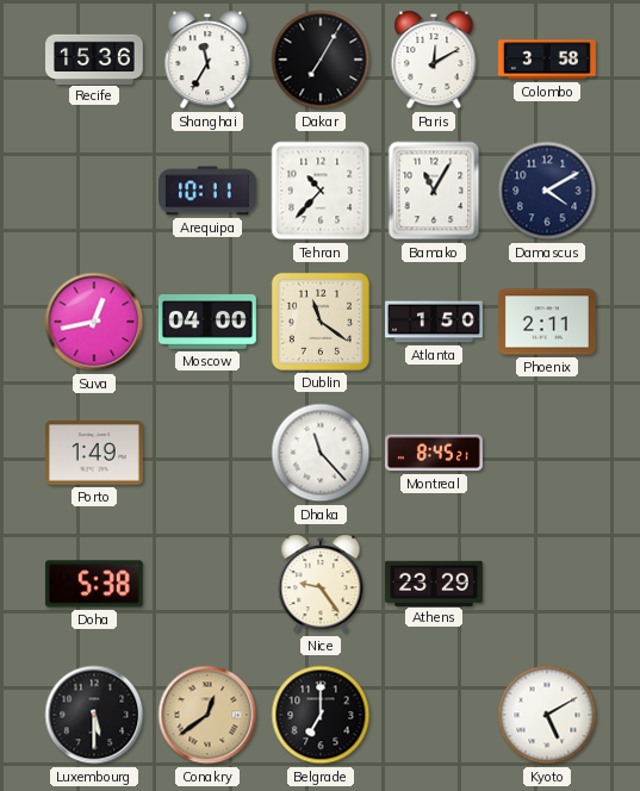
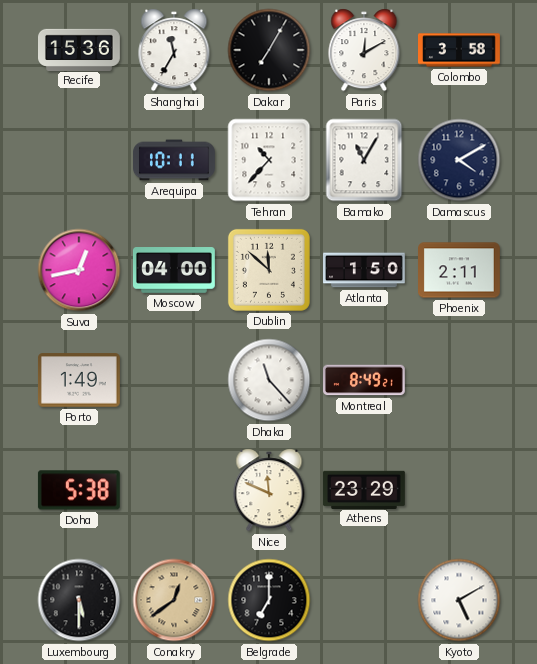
Dublin: 11:21 -> 11:52 (269, 270)
Montreal: 8:45 -> 8:49 (365, 380)
Nice: 9:24 -> 11:49 (269, 490)
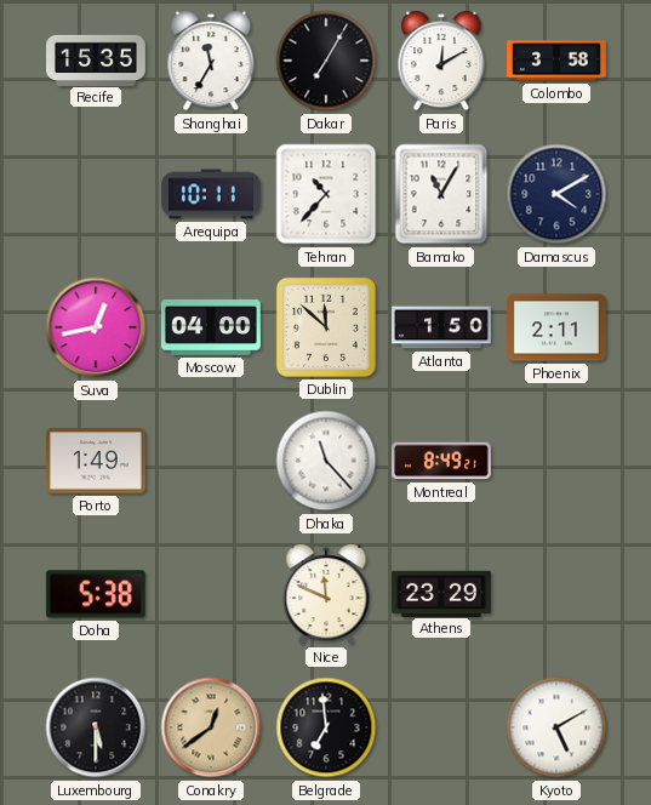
Recife: 15:36 -> 15:35 (97, 59)
Belgrade: 7:00 -> 6:59 (326, 727)
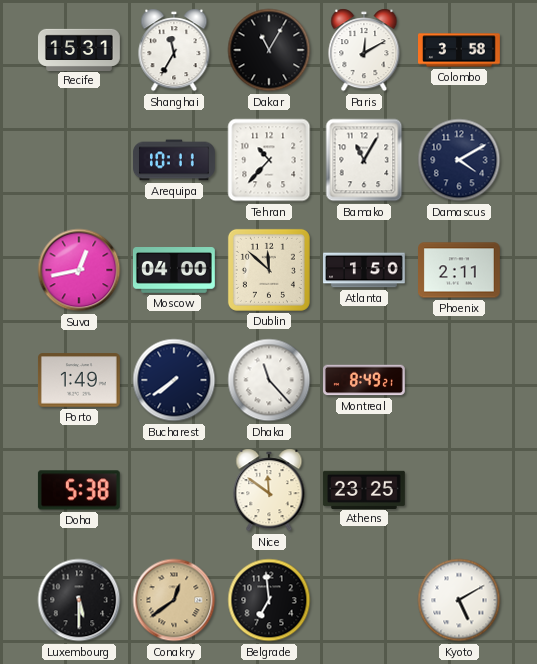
Recife: 15:35 -> 15:31 (80, 49)
Dakar: 7:05 -> 11:05 (269, 50)
Bucharest: none -> 7:39 (174, 380)
Nice: 11:49 -> 11:51 (269, 490)
Athens: 23:29 -> 23:25 (364, 489)
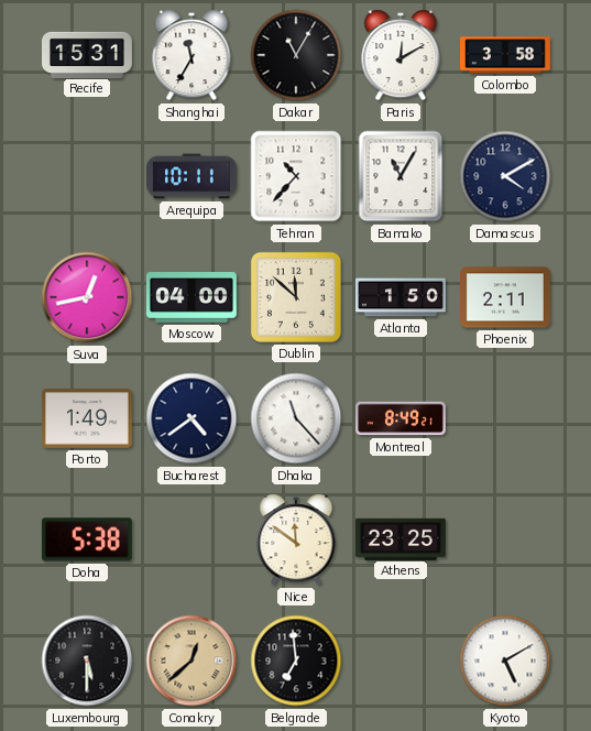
Bucharest: 7:39 -> 4:39 (191, 418)
Conakry: 12:39 -> 12:38 (191, 661)
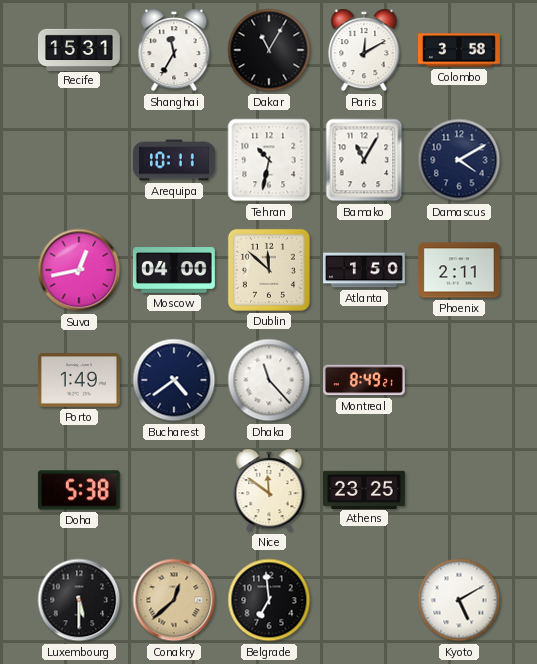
Tehran: 10:37 -> 10:32 (269, 160)
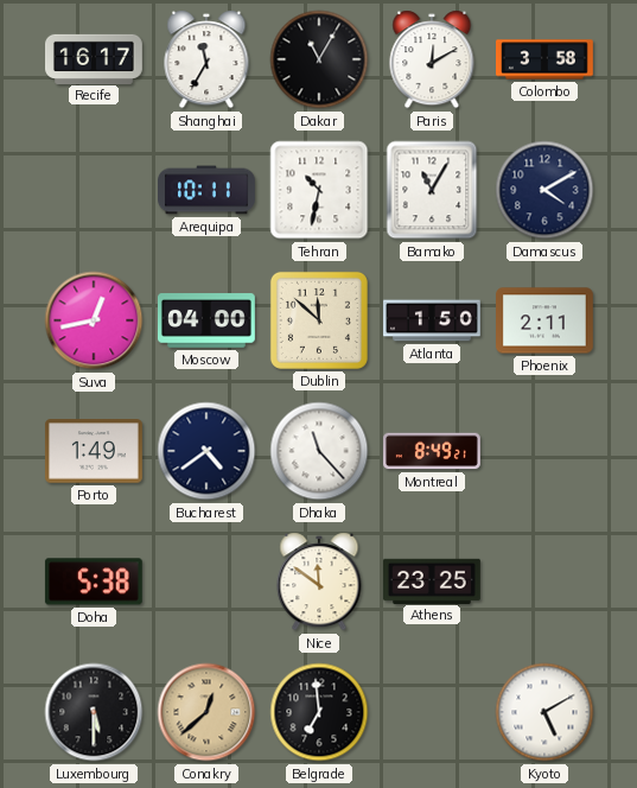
Recife: 15:31 -> 16:17 (95, 58)
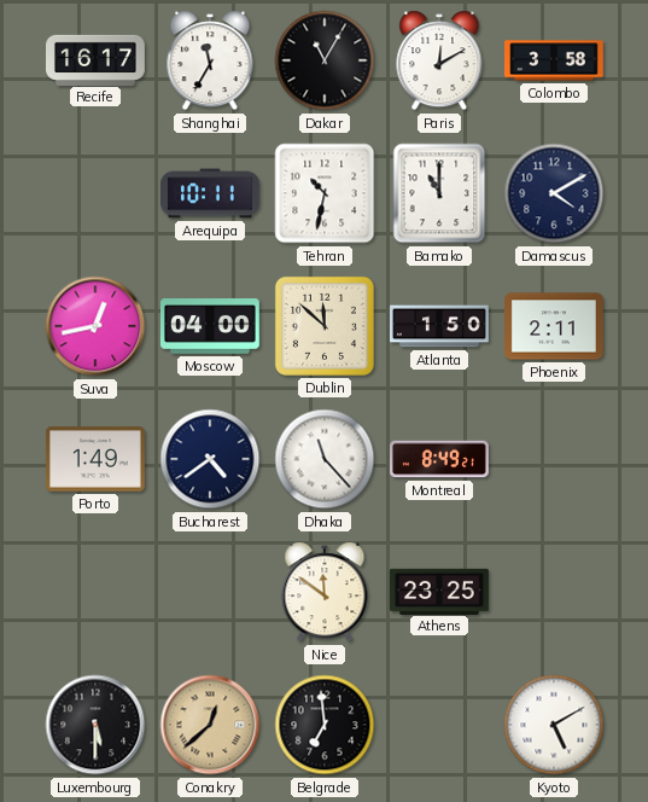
Bamako: 11:05 -> 11:00 (439, 193)
Doha: 5:38 -> none (94, 582)
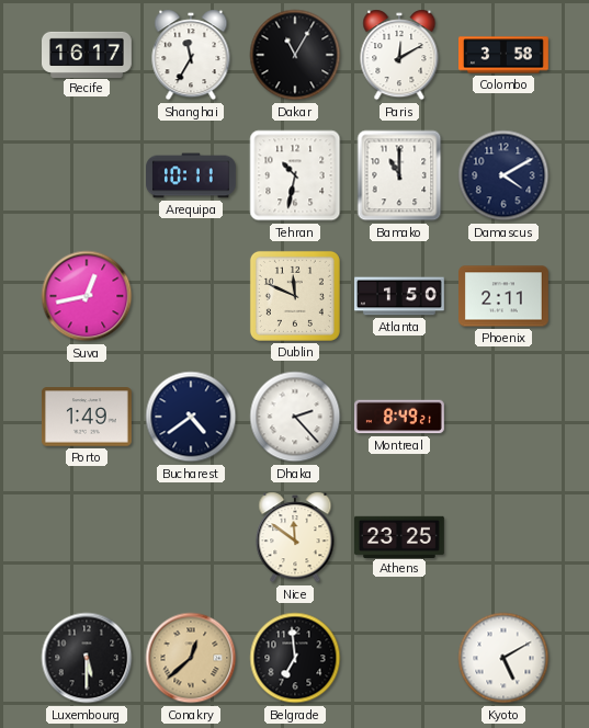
Moscow: 04:00 -> none (210, 327)
Dublin: 11:52 -> 11:49 (295, 296)
Dhaka: 11:23 -> 2:23 (295, 417)
